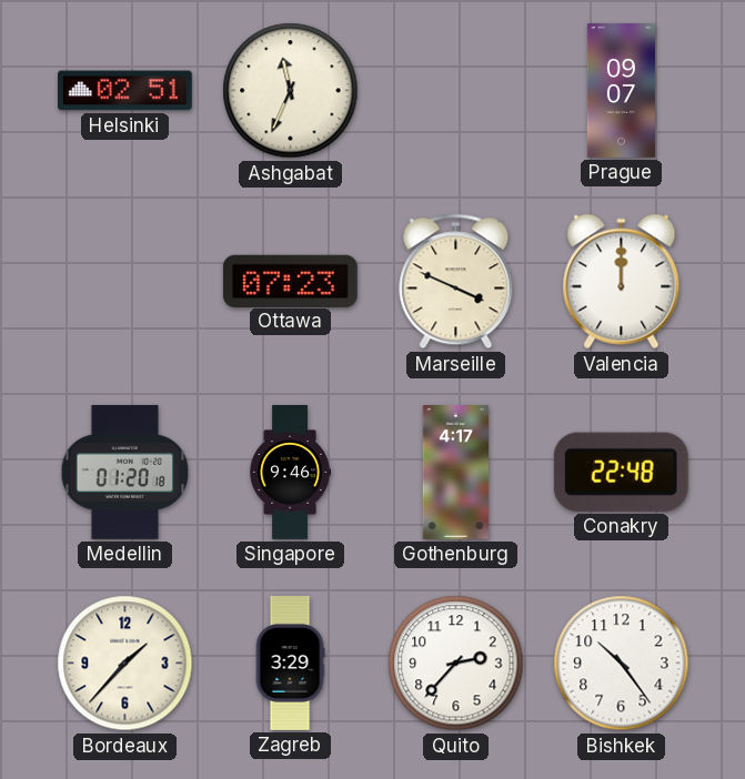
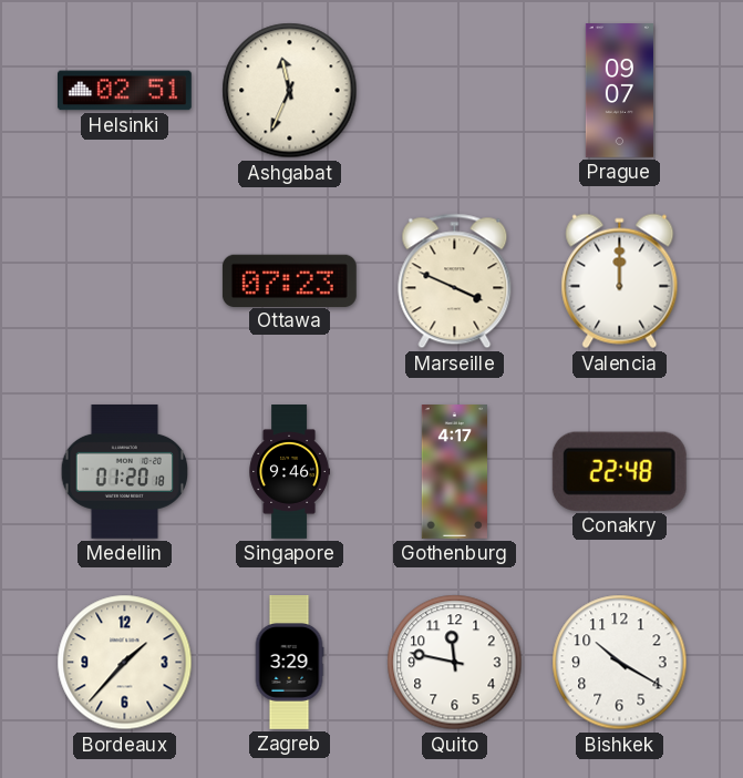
Quito: 2:37 -> 11:47 (455, 663)
Bishkek: 10:24 -> 10:20 (620, 663)
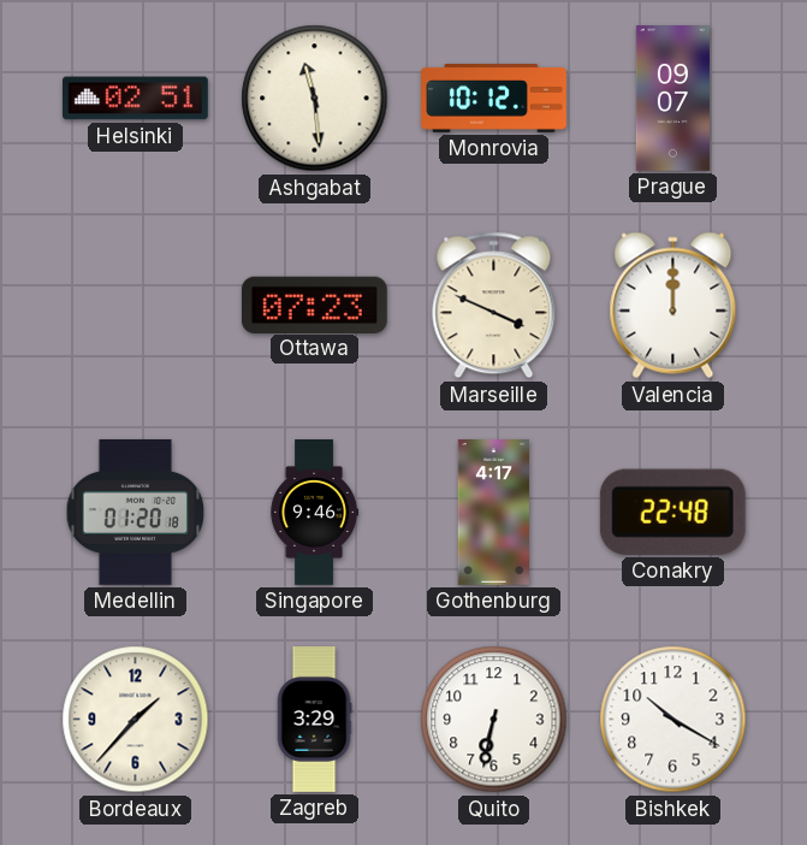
Ashgabat: 11:34 -> 11:29 (315, 99)
Monrovia: none -> 10:12 (494, 99)
Quito: 11:47 -> 6:32 (494, 720)
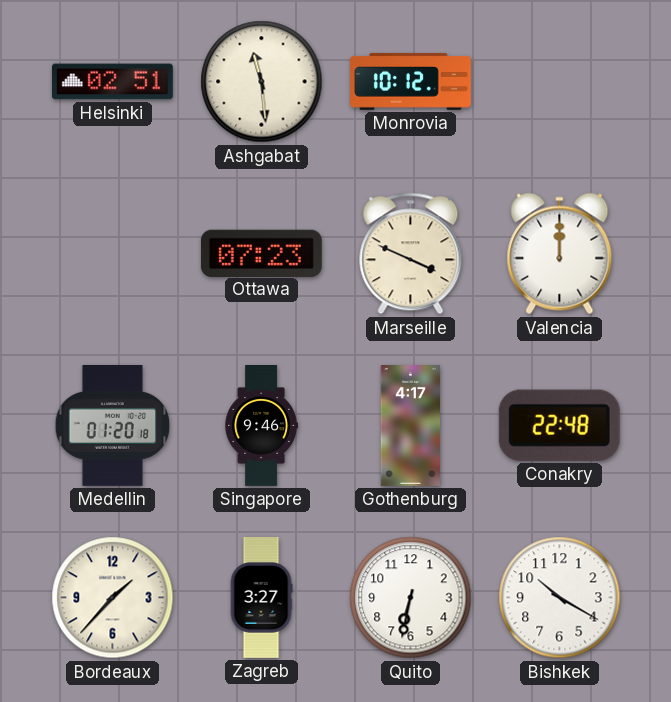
Prague: 09:07 -> none (672, 99)
Zagreb: 3:29 -> 3:27 (261, 598)
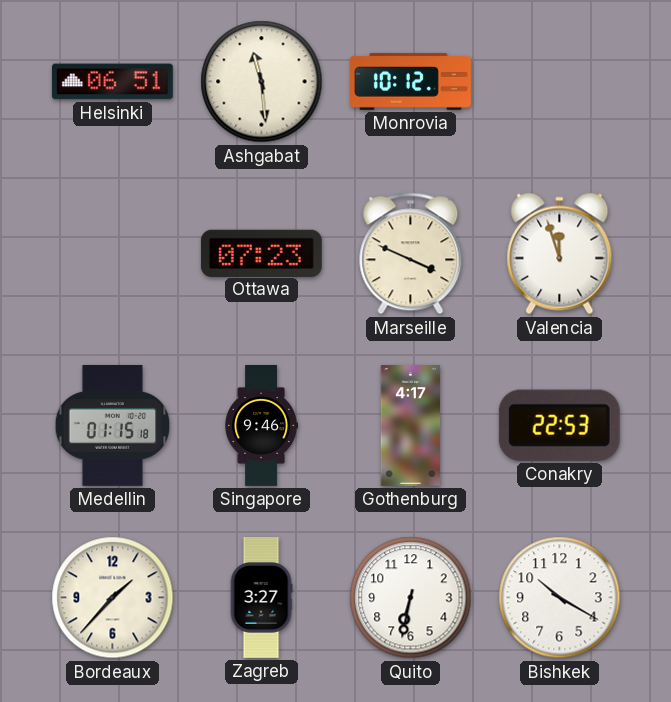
Helsinki: 02:51 -> 06:51 (112, 82)
Valencia: 12:00 -> 11:57 (560, 254)
Medellin: 01:20 -> 01:15 (113, 425)
Conakry: 22:48 -> 22:53 (559, 425)
